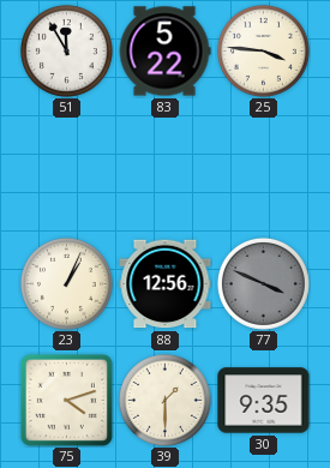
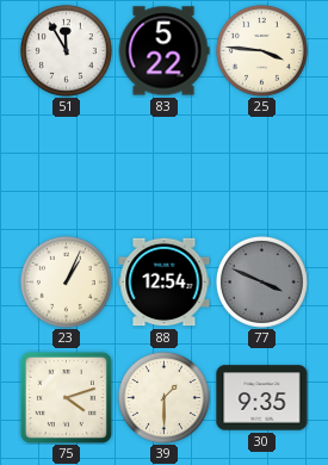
88: 12:56 -> 12:54 (165, 283)
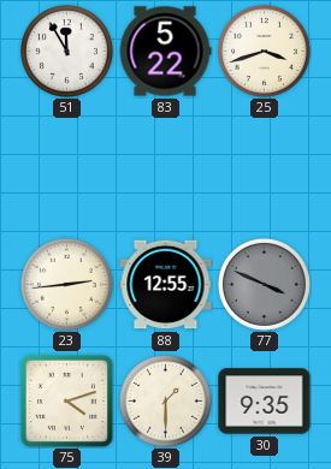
25: 3:46 -> 3:42 (264, 51)
23: 1:04 -> 2:44 (66, 284)
88: 12:54 -> 12:55 (166, 285)
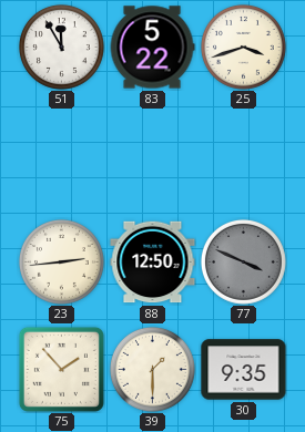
88: 12:55 -> 12:50 (153, 263)
75: 4:12 -> 1:53 (61, 369)
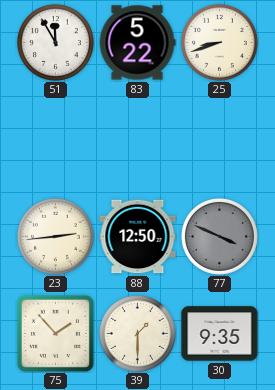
25: 3:42 -> 8:42 (219, 42)
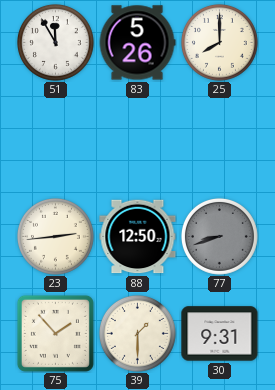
83: 5:22 -> 5:26 (137, 43)
25: 8:42 -> 8:00 (219, 42)
77: 3:49 -> 8:42 (219, 236)
30: 9:35 -> 9:31 (220, 334)
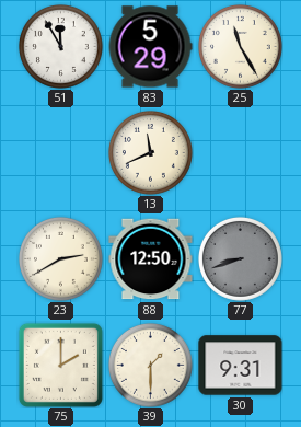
83: 5:26 -> 5:29 (150, 47)
25: 8:00 -> 11:25 (240, 46)
13: none -> 11:41 (150, 152)
23: 2:44 -> 2:40 (60, 258)
75: 1:53 -> 2:00 (60, 365)
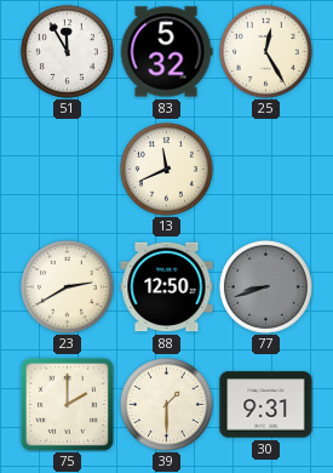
83: 5:29 -> 5:32 (166, 52)
25: 11:25 -> 12:25 (265, 51)
